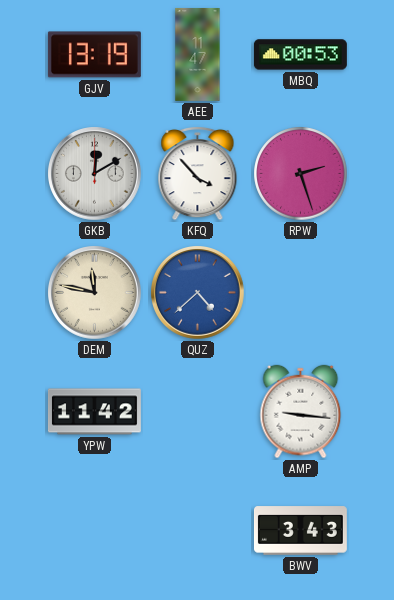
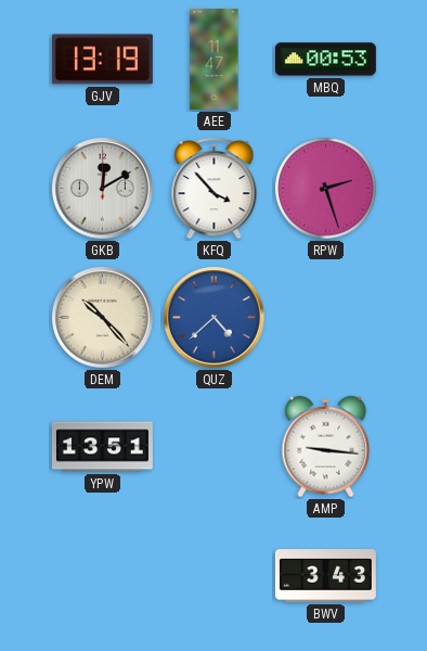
DEM: 11:47 -> 10:23 (103, 318)
YPW: 11:42 -> 13:51 (102, 447)
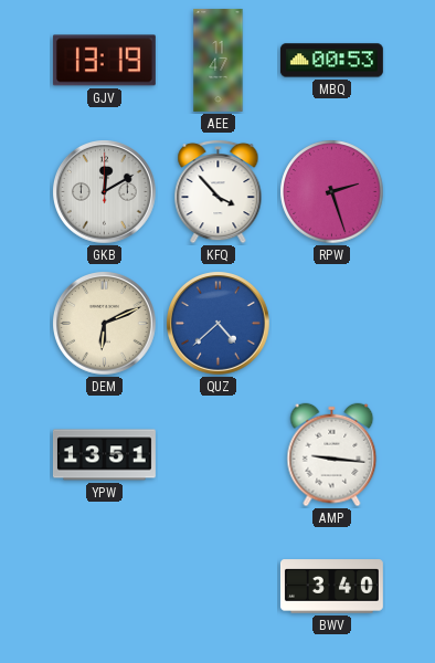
DEM: 10:23 -> 6:11 (105, 324)
BWV: 3:43 -> 3:40 (331, 587)
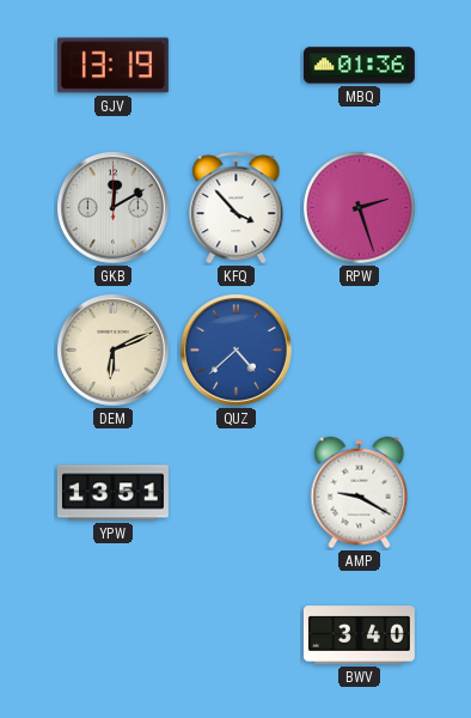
AEE: 11:47 -> none (219, 60)
MBQ: 00:53 -> 01:36 (359, 66)
AMP: 9:16 -> 9:20 (360, 493)
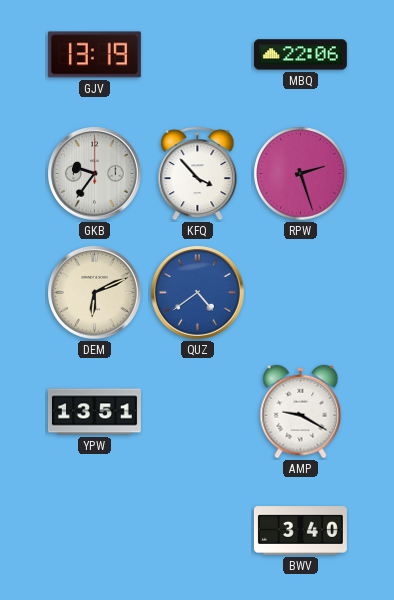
MBQ: 01:36 -> 22:06 (300, 55)
GKB: 12:10 -> 9:36 (95, 174)
QUZ: 4:38 -> 4:39 (198, 293)
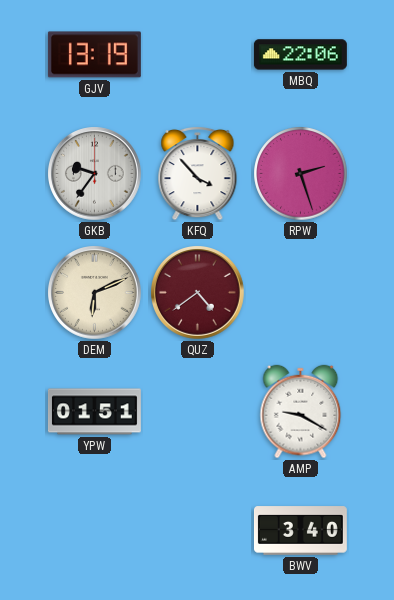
QUZ dial: blue -> burgundy (198, 293)
YPW: 13:51 -> 01:51 (94, 412)
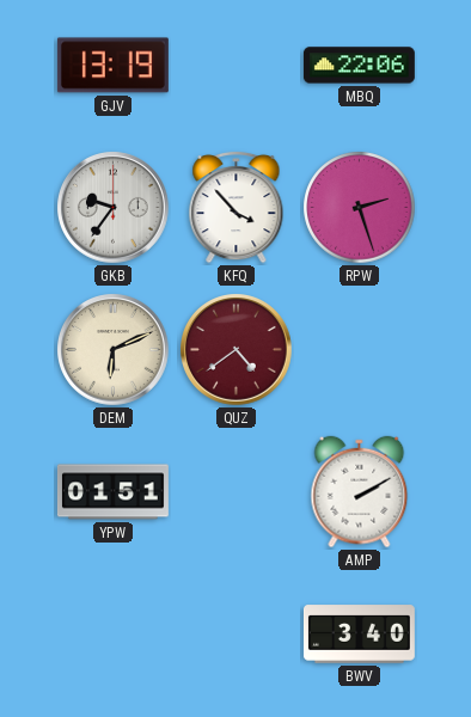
AMP: 9:20 -> 2:10 (360, 492)
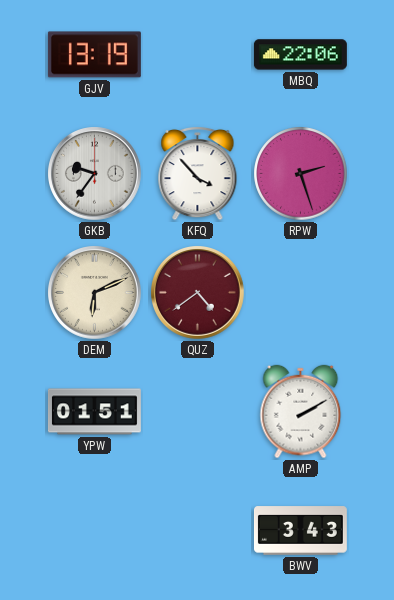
BWV: 3:40 -> 3:43 (300, 531)
